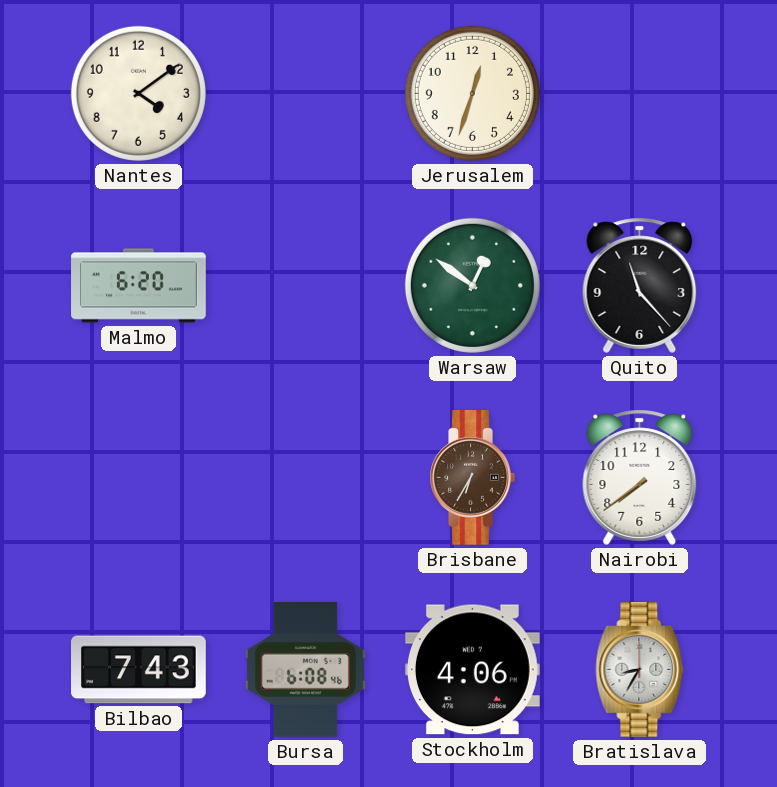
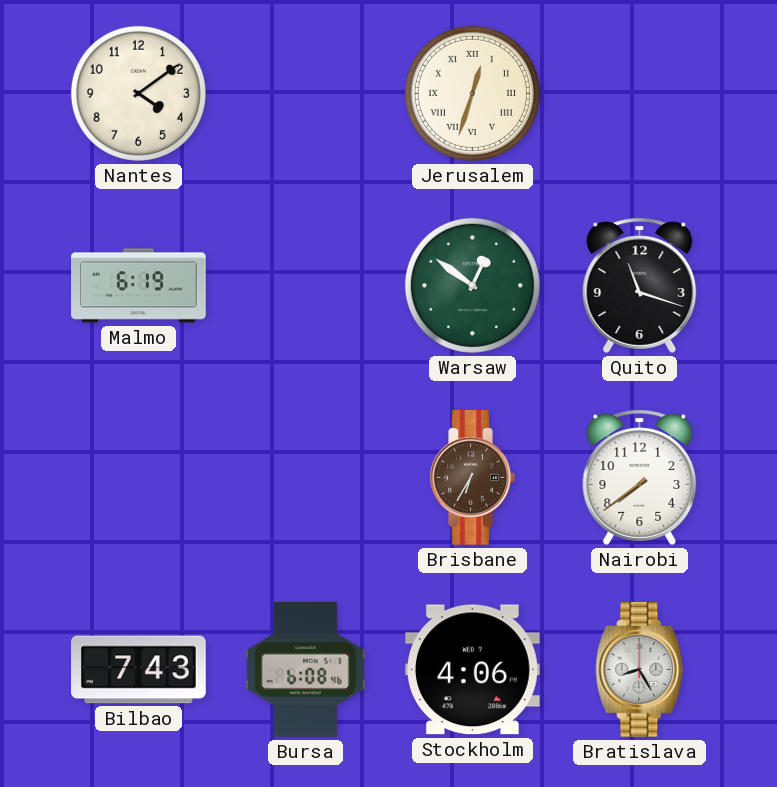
Jerusalem numerals: Arabic -> Roman (472, 93)
Malmo: 6:20 -> 6:19 (139, 286)
Quito: 11:23 -> 11:18 (640, 285)
Bratislava: 8:35 -> 8:25 (640, 670)
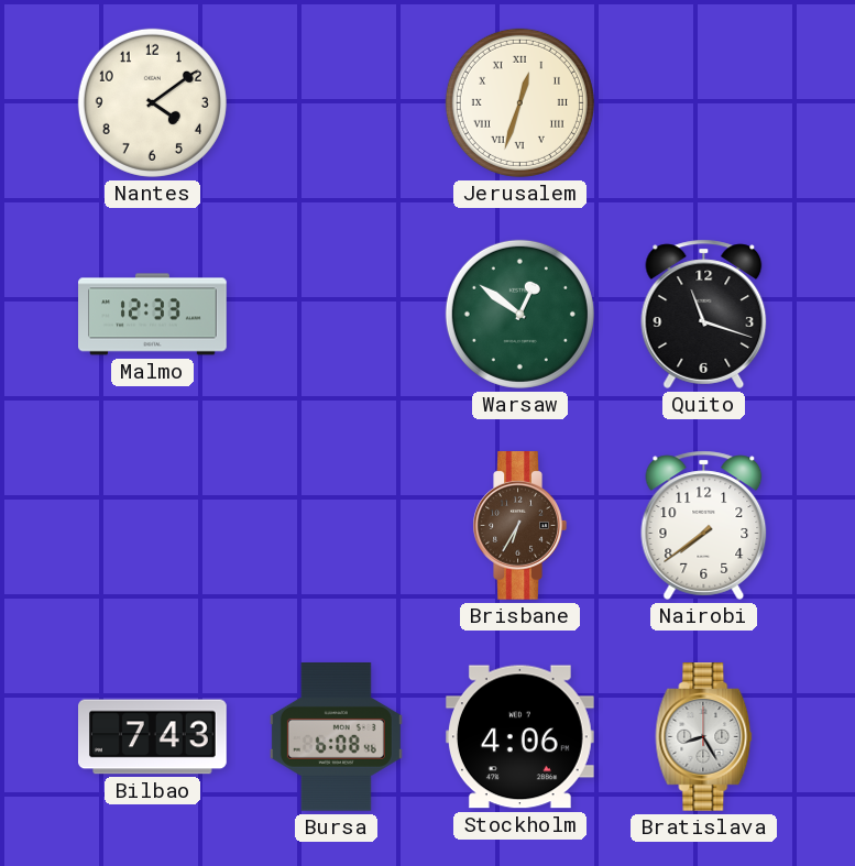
Malmo: 6:19 -> 12:33 (153, 315)
